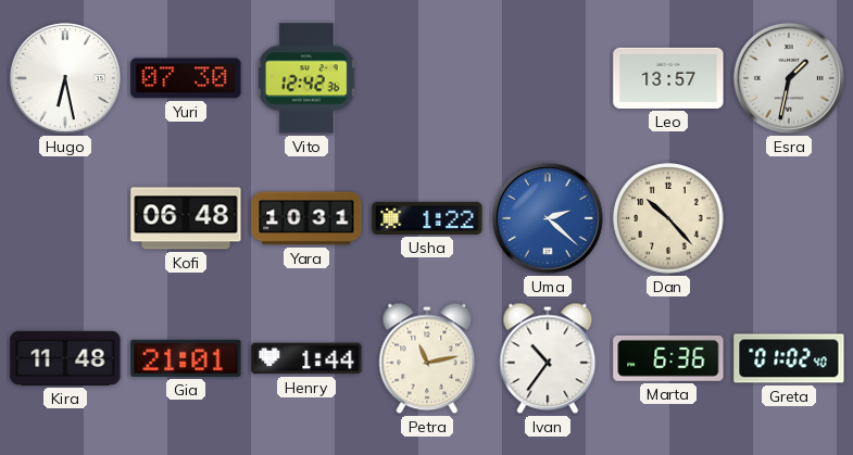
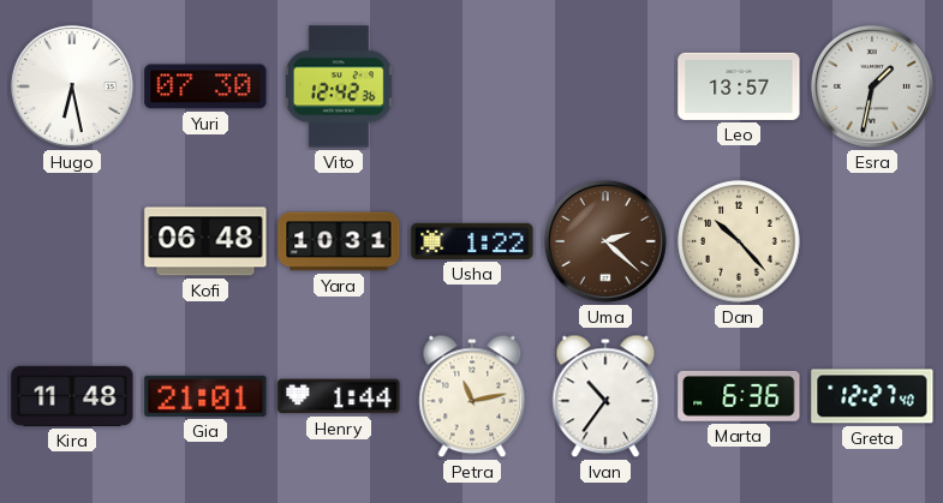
Uma dial: blue -> brown (605, 241)
Greta: 01:02 -> 12:27 (872, 396)
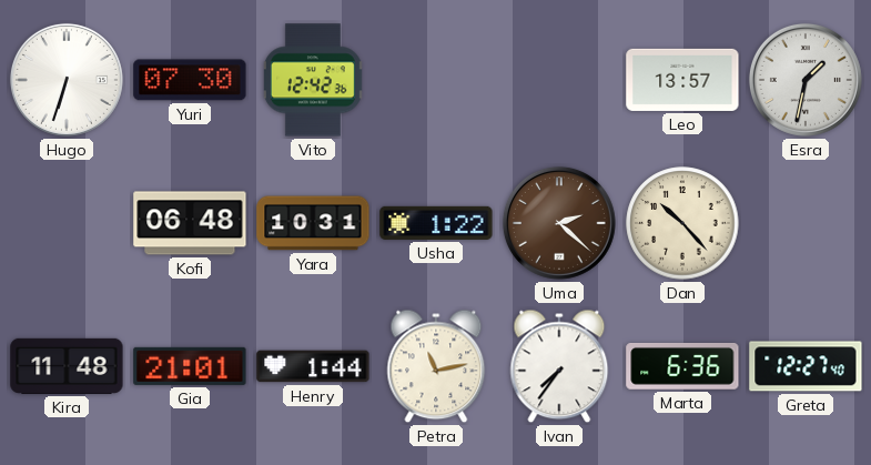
Hugo: 6:28 -> 6:33 (67, 80)
Ivan: 10:36 -> 7:36 (559, 366)
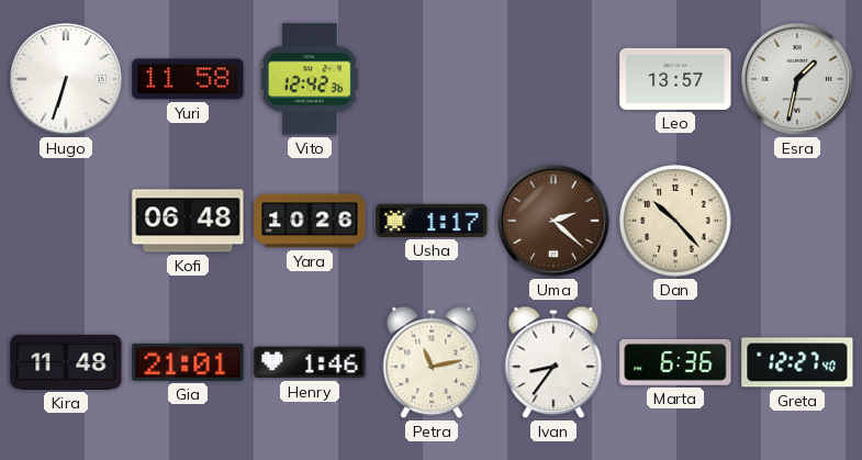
Yuri: 07:30 -> 11:58 (188, 79)
Yara: 10:31 -> 10:26 (310, 221)
Usha: 1:22 -> 1:17 (432, 221)
Henry: 1:44 -> 1:46 (310, 362)
Ivan: 7:36 -> 8:36 (553, 362)
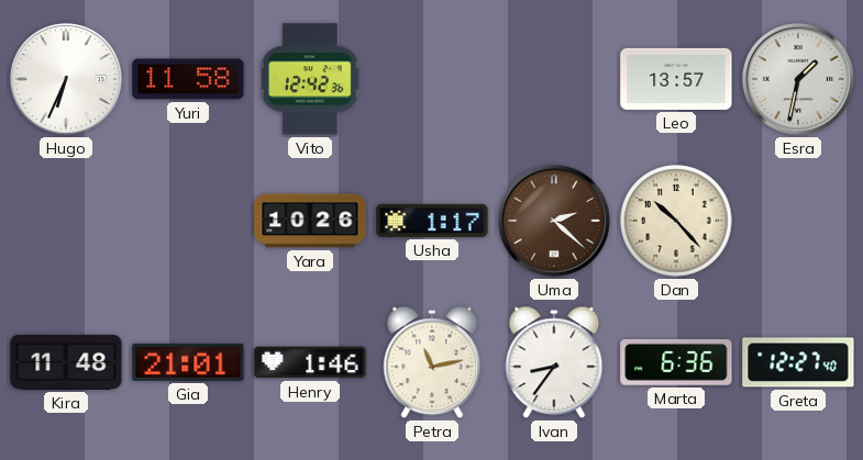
Hugo: 6:33 -> 6:34 (66, 79)
Kofi: 06:48 -> none (188, 221)
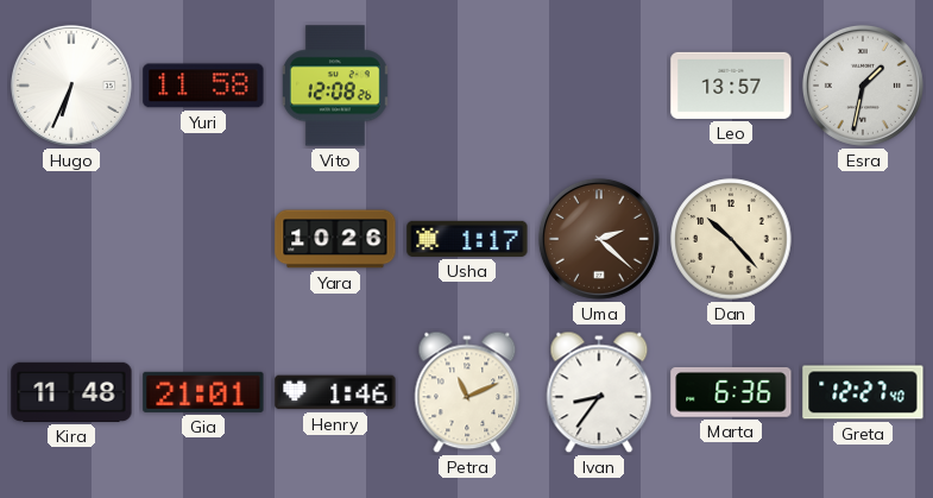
Vito: 12:42 -> 12:08 (335, 86)
Petra: 11:13 -> 11:11 (467, 392)
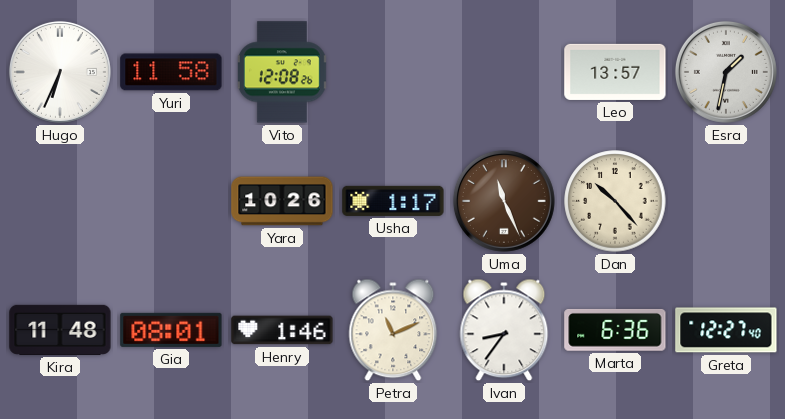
Uma: 2:22 -> 11:26 (504, 201)
Gia: 21:01 -> 08:01 (171, 330)
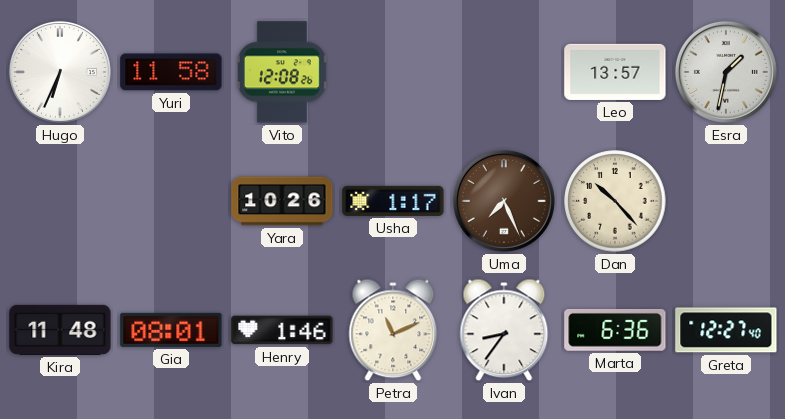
Uma: 11:26 -> 7:26 (504, 201)
